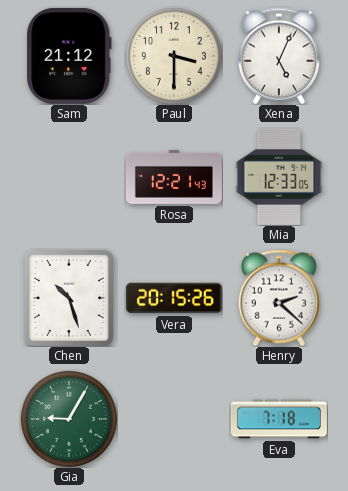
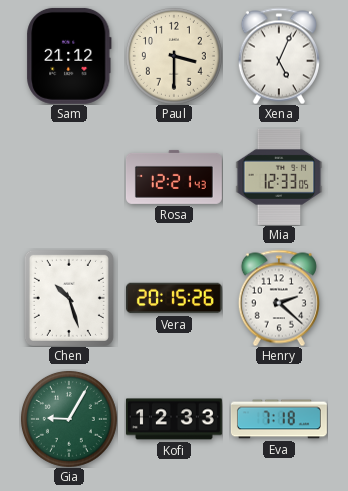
Kofi: none -> 12:33 (174, 419)
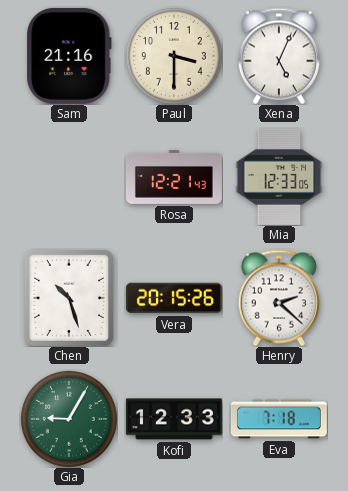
Sam: 21:12 -> 21:16 (69, 56)
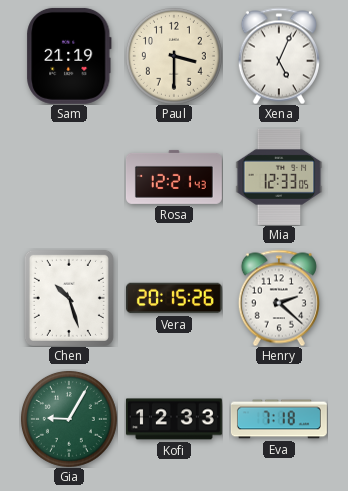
Sam: 21:16 -> 21:19 (69, 56)
